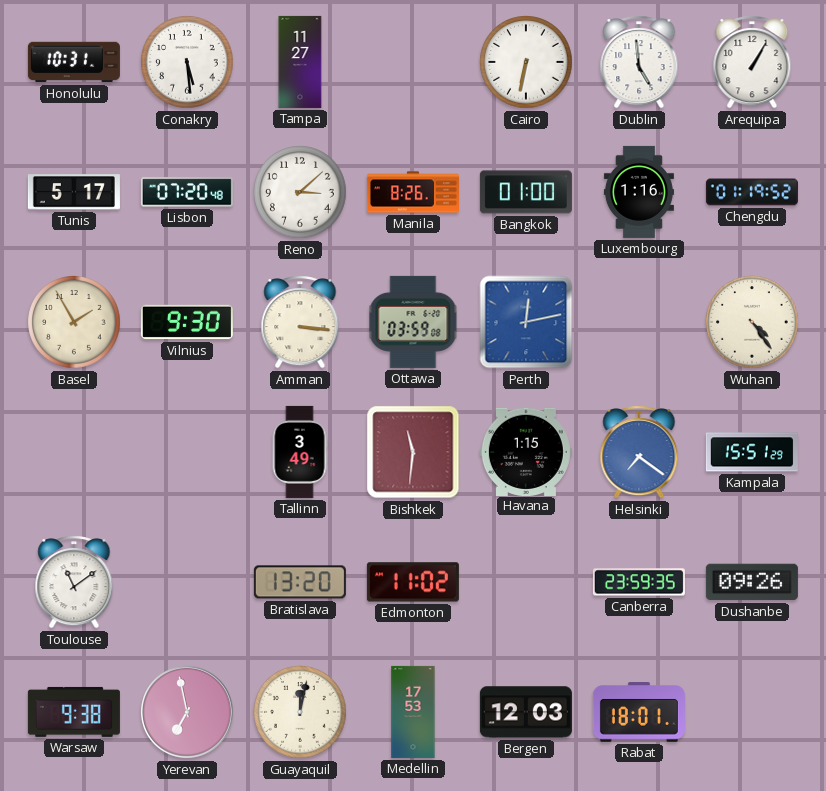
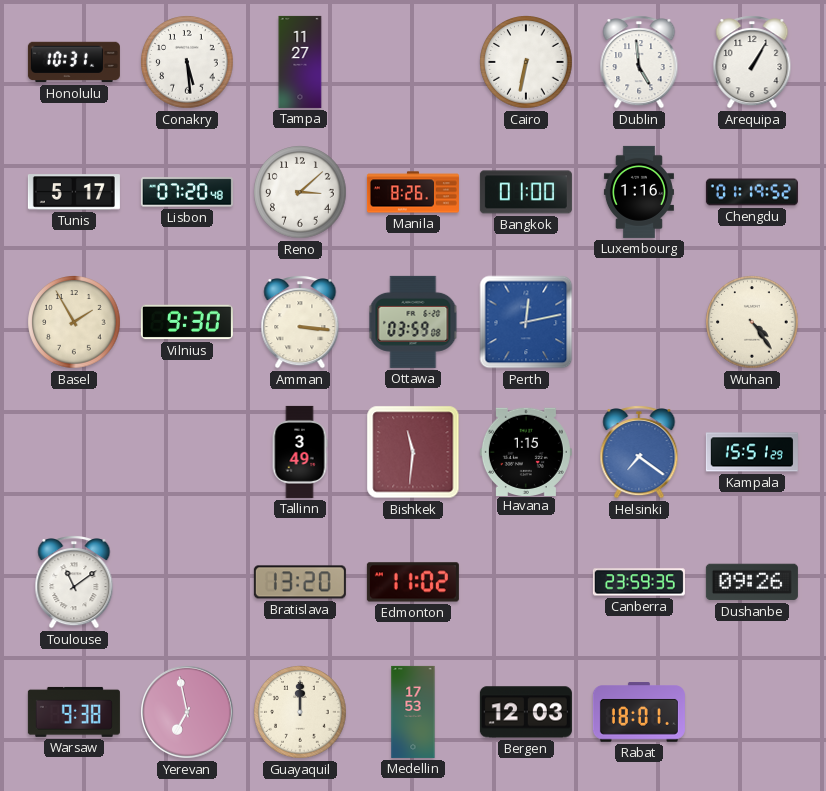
Guayaquil: 12:02 -> 12:00 (300, 712)
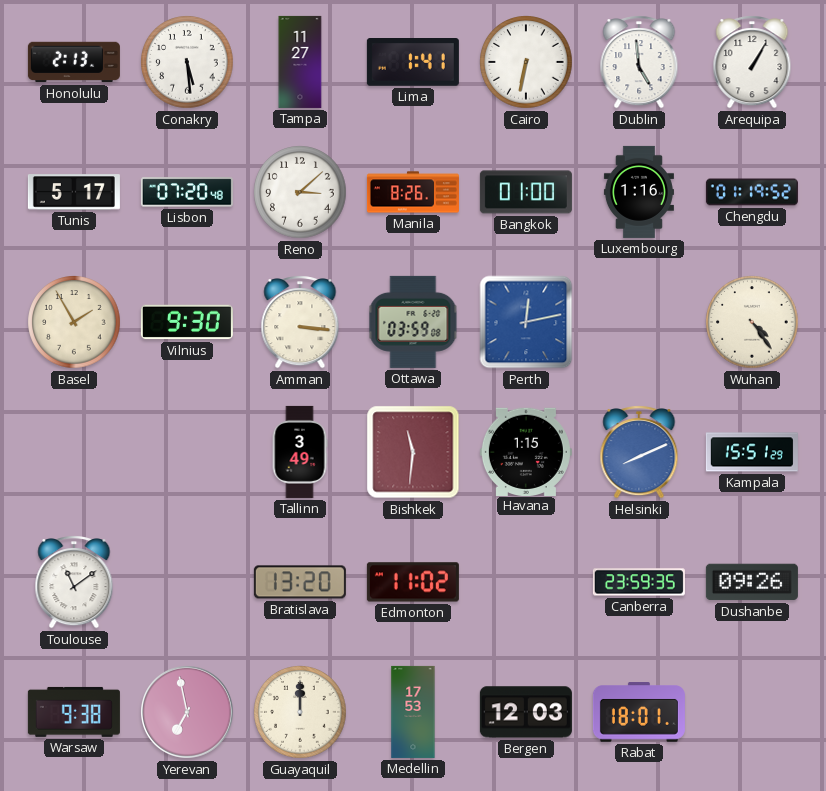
Honolulu: 10:31 -> 2:13 (74, 62)
Lima: none -> 1:41 (413, 63)
Helsinki: 7:21 -> 8:11 (639, 452)
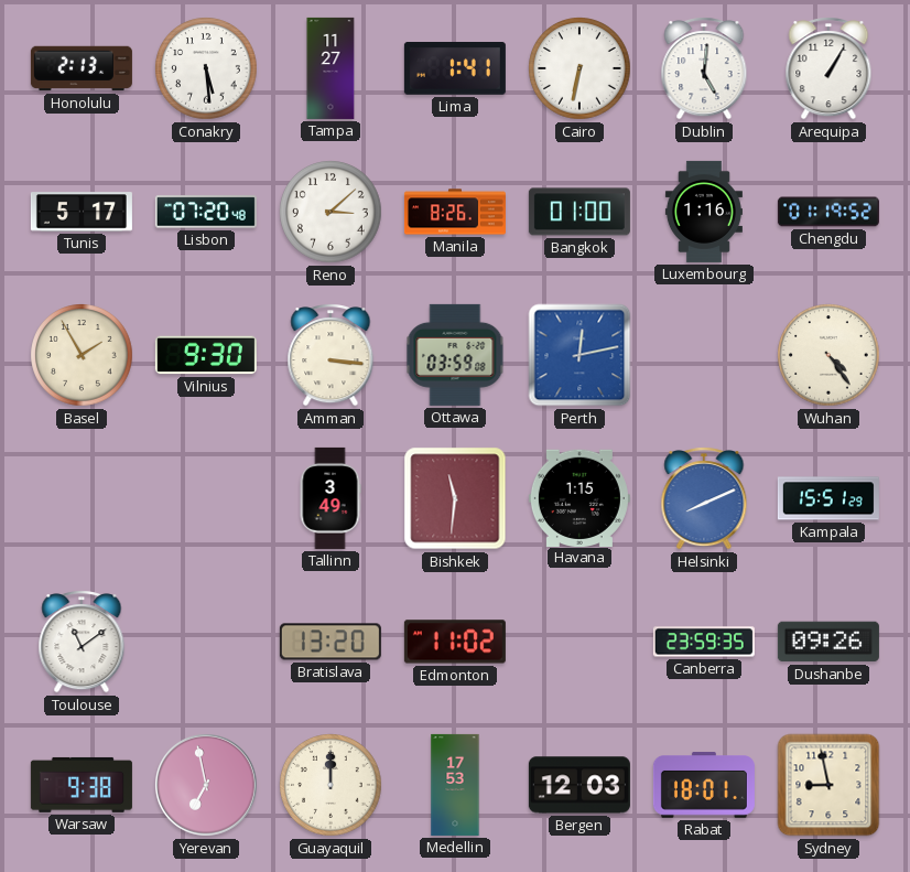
Dublin: 4:59 -> 5:01 (704, 68)
Sydney: none -> 8:58 (828, 785)
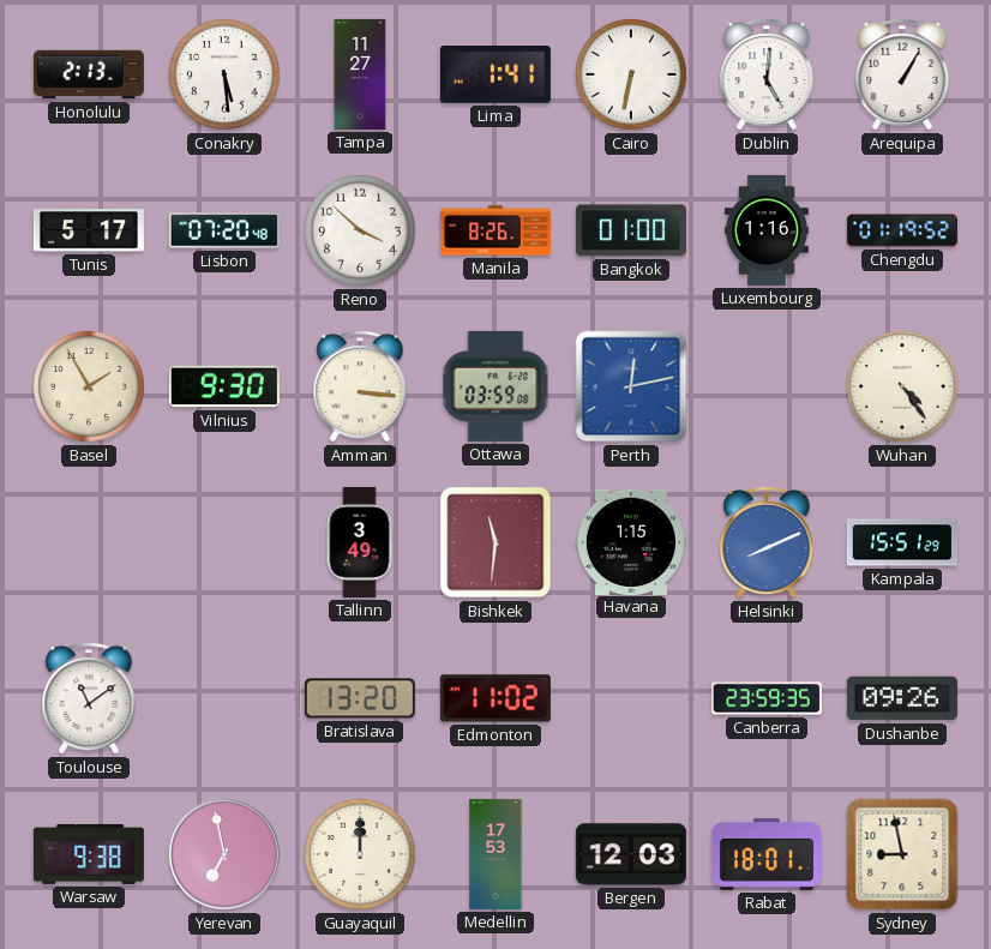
Reno: 3:08 -> 3:52 (360, 230)
